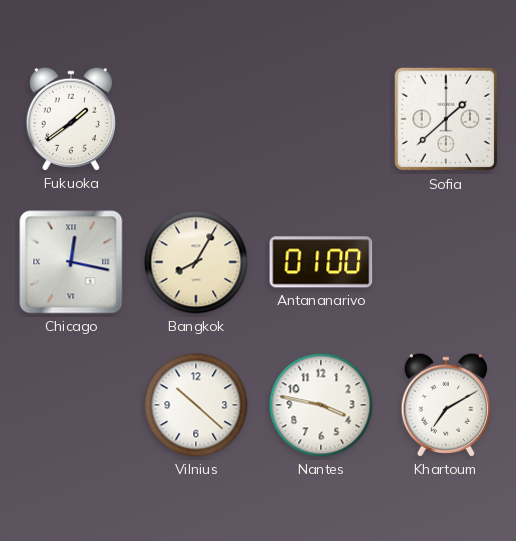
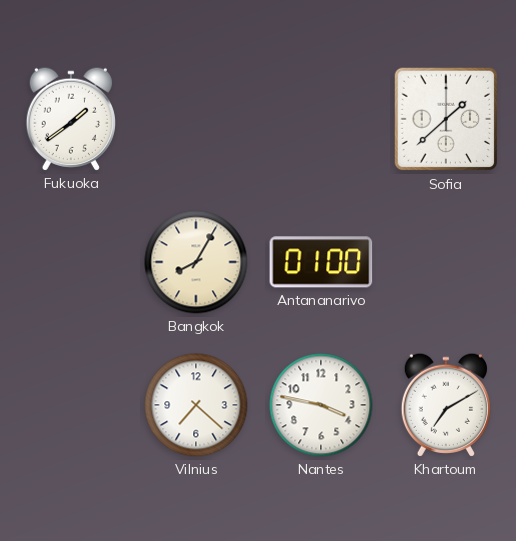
Chicago: 12:17 -> none (71, 262)
Vilnius: 10:22 -> 7:22 (196, 405)
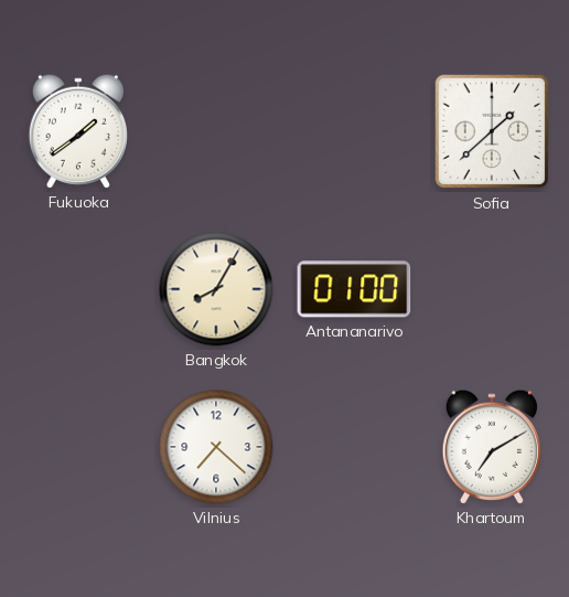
Nantes: 3:47 -> none (321, 405)
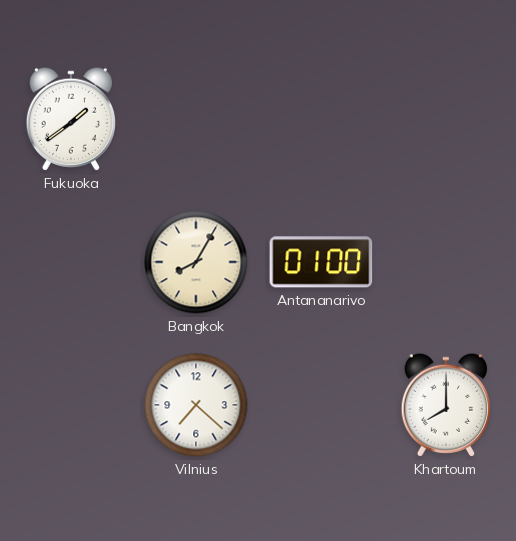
Sofia: 1:38 -> none (492, 131)
Khartoum: 7:10 -> 8:00 (446, 405)
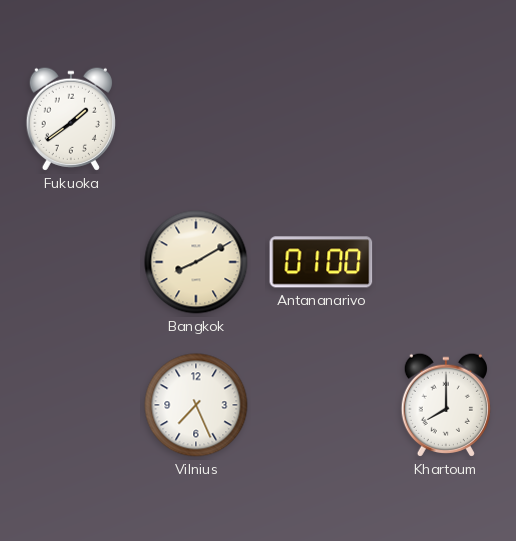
Bangkok: 8:05 -> 8:10 (196, 262)
Vilnius: 7:22 -> 7:26 (196, 405)
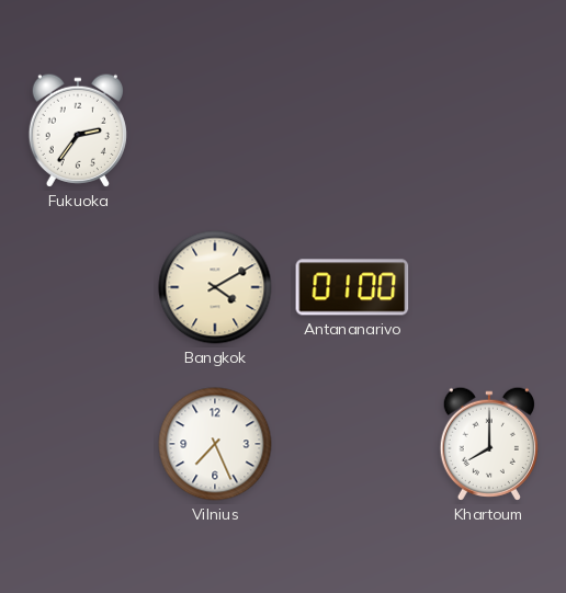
Fukuoka: 1:39 -> 2:36 (78, 130)
Bangkok: 8:10 -> 4:10 (215, 287)
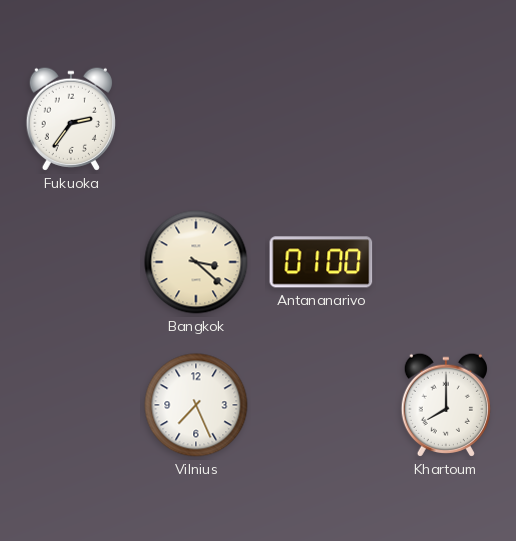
Bangkok: 4:10 -> 3:22 (196, 262)
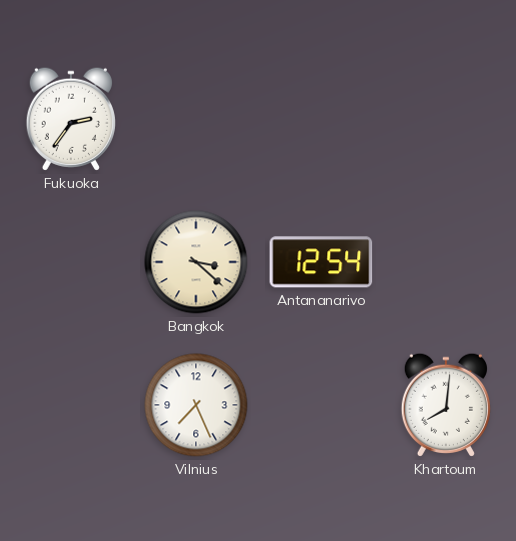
Antananarivo: 01:00 -> 12:54 (321, 262)
Khartoum: 8:00 -> 8:01 (446, 405)
